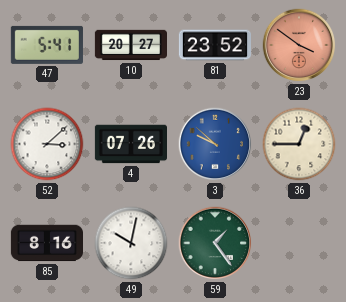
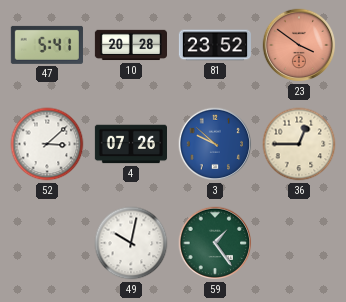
10: 20:27 -> 20:28 (130, 45)
85: 8:16 -> none (46, 243)
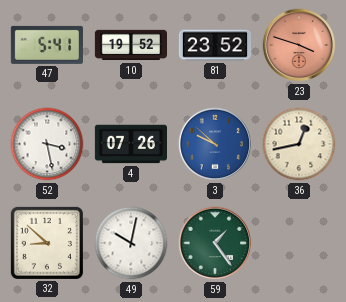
10: 20:28 -> 19:52 (130, 45)
23: 3:51 -> 3:48 (299, 45)
52: 3:08 -> 3:28 (47, 144)
36: 12:45 -> 12:43 (299, 144)
32: none -> 8:52 (47, 243)
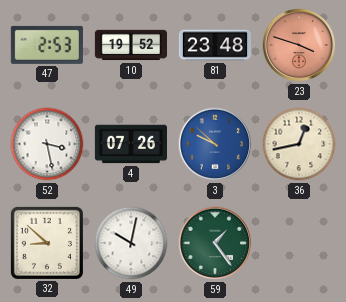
47: 5:41 -> 2:53 (47, 45)
81: 23:52 -> 23:48 (214, 45)
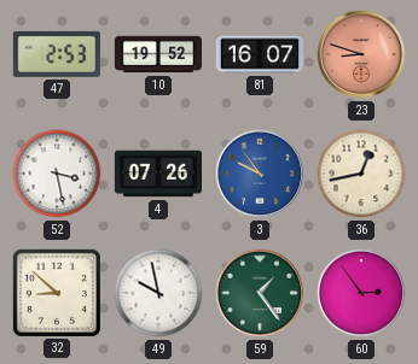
81: 23:48 -> 16:07 (259, 54)
23: 3:48 -> 8:48 (361, 54)
3: 9:52 -> 9:54 (260, 174)
49: 10:02 -> 9:58 (158, 293)
60: none -> 2:54 (361, 293)
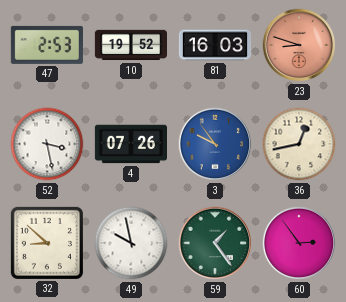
81: 16:07 -> 16:03 (214, 45)
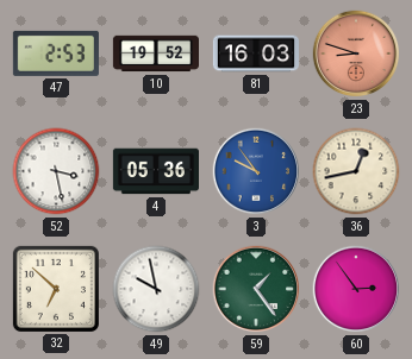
4: 07:26 -> 05:36 (155, 171)
32: 8:52 -> 6:52 (56, 289)
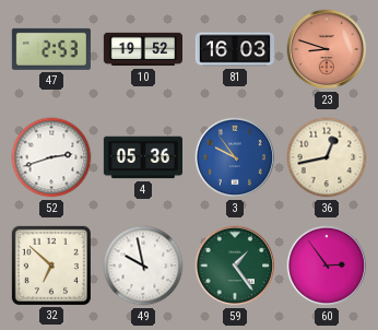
52: 3:28 -> 2:42 (51, 157)
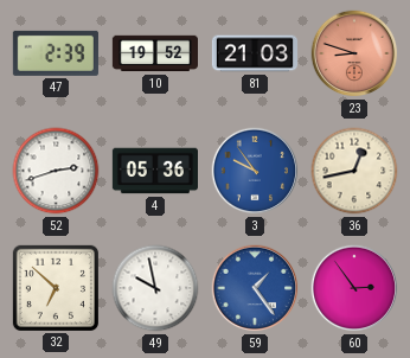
47: 2:53 -> 2:39 (56, 53)
81: 16:03 -> 21:03 (254, 53)
59 dial: green -> blue (255, 288)
